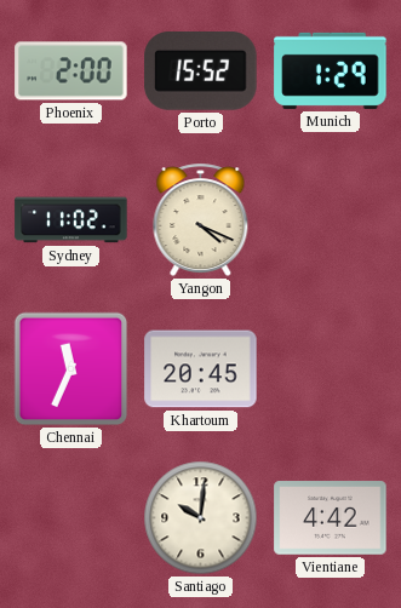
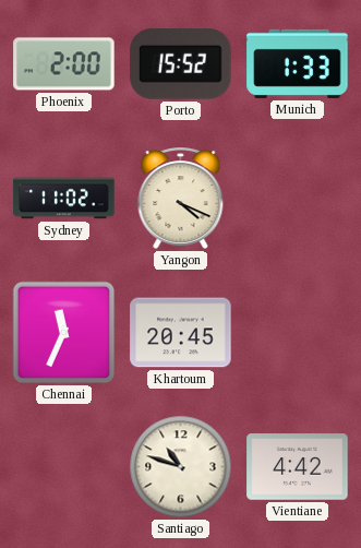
Munich: 1:29 -> 1:33 (298, 63)
Santiago: 10:01 -> 10:48 (181, 467)
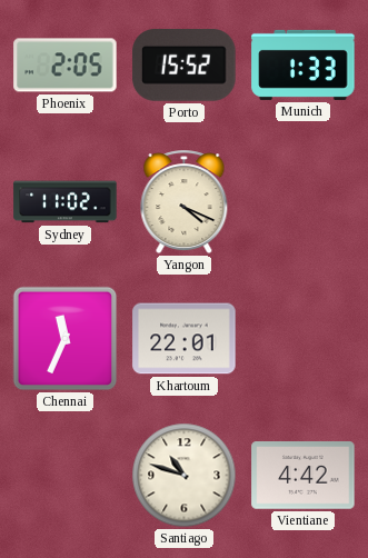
Phoenix: 2:00 -> 2:05 (66, 66)
Khartoum: 20:45 -> 22:01 (185, 339)
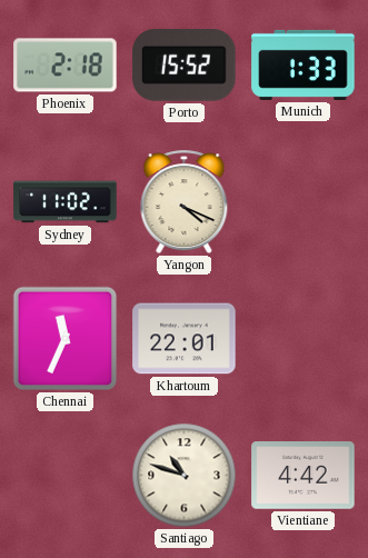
Phoenix: 2:05 -> 2:18 (66, 66)
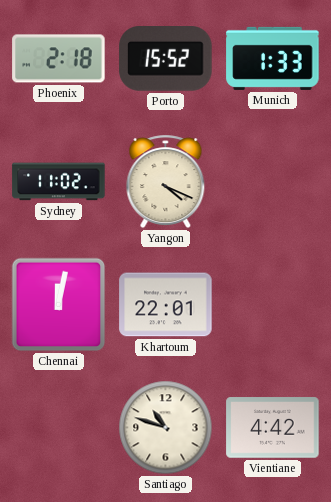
Chennai: 11:34 -> 12:02 (59, 305)
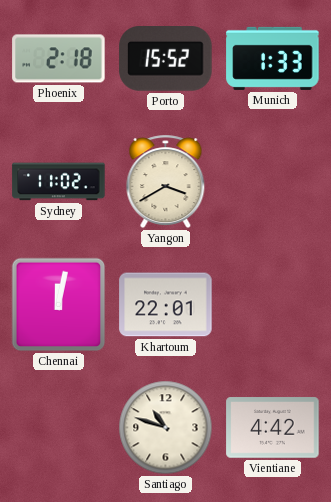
Yangon: 4:19 -> 3:40 (166, 182)
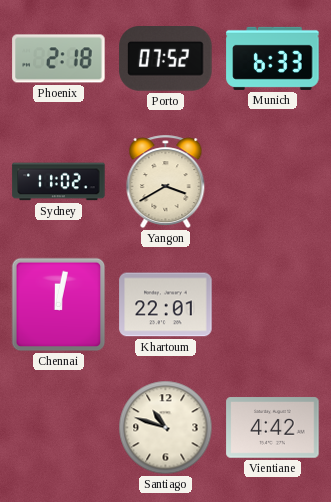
Porto: 15:52 -> 07:52 (166, 59)
Munich: 1:33 -> 6:33 (273, 58)
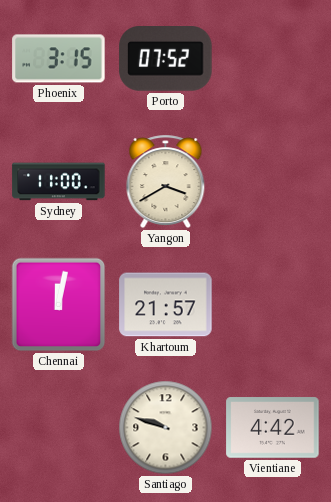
Phoenix: 2:18 -> 3:15 (59, 59)
Munich: 6:33 -> none (273, 58)
Sydney: 11:02 -> 11:00 (59, 182)
Khartoum: 22:01 -> 21:57 (166, 305)
Santiago: 10:48 -> 9:48 (166, 428)
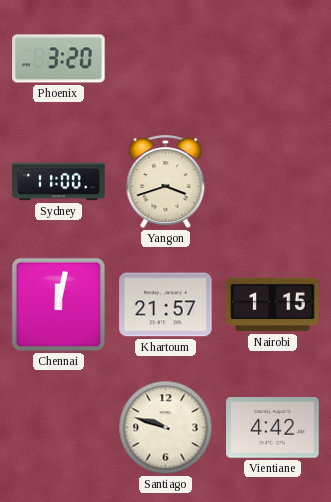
Phoenix: 3:15 -> 3:20 (59, 59)
Porto: 07:52 -> none (166, 59)
Yangon: 3:40 -> 3:42 (166, 182)
Nairobi: none -> 1:15 (273, 305)
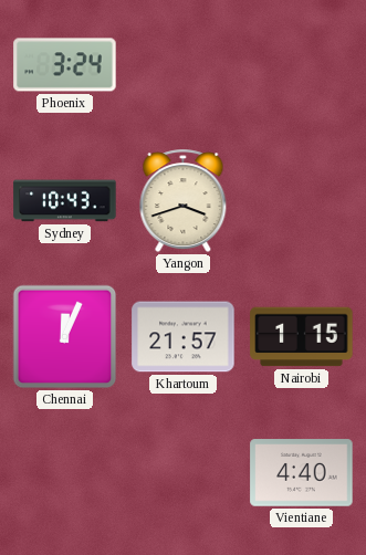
Phoenix: 3:20 -> 3:24 (65, 65)
Sydney: 11:00 -> 10:43 (65, 201)
Chennai: 12:02 -> 12:04 (65, 337)
Santiago: 9:48 -> none (166, 428)
Vientiane: 4:42 -> 4:40 (302, 473)
